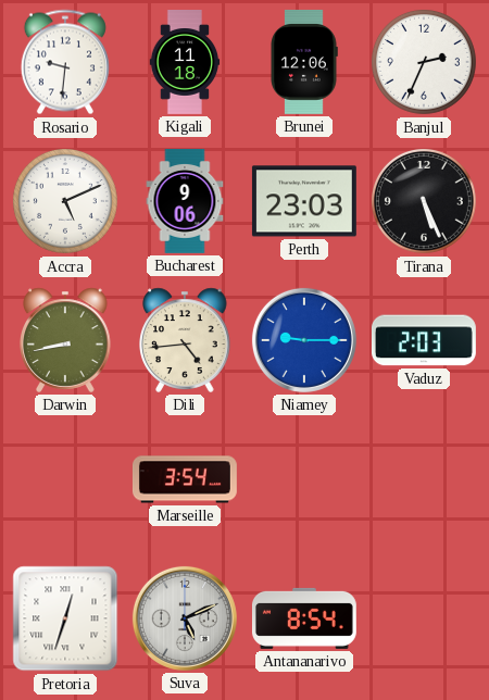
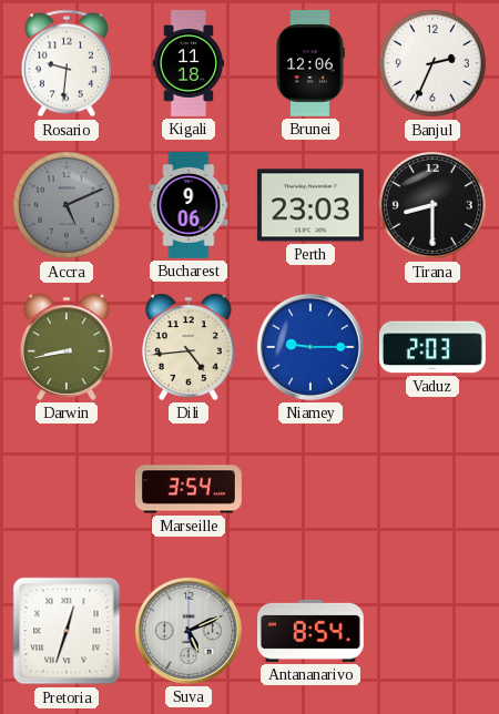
Accra dial: white -> grey (67, 205)
Tirana: 5:26 -> 8:30 (432, 205)
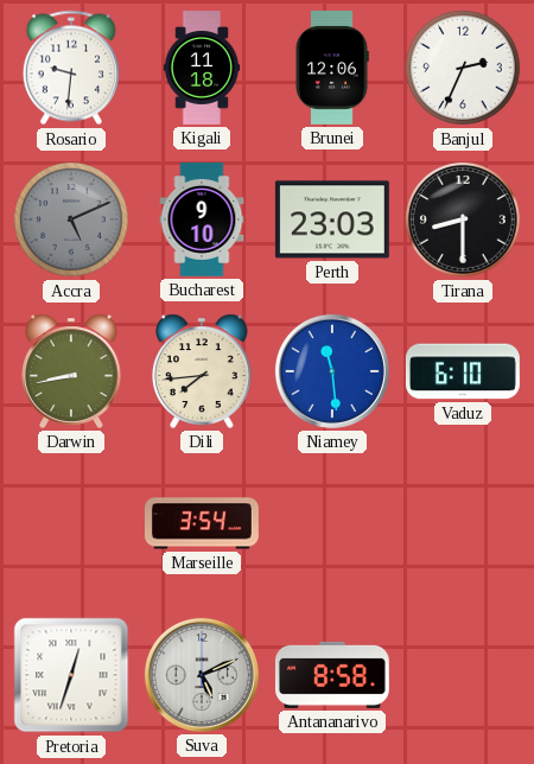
Bucharest: 9:06 -> 9:10 (202, 219)
Dili: 4:44 -> 7:44 (202, 371)
Niamey: 9:15 -> 11:29 (332, 371)
Vaduz: 2:03 -> 6:10 (463, 371)
Antananarivo: 8:54 -> 8:58 (332, 675)
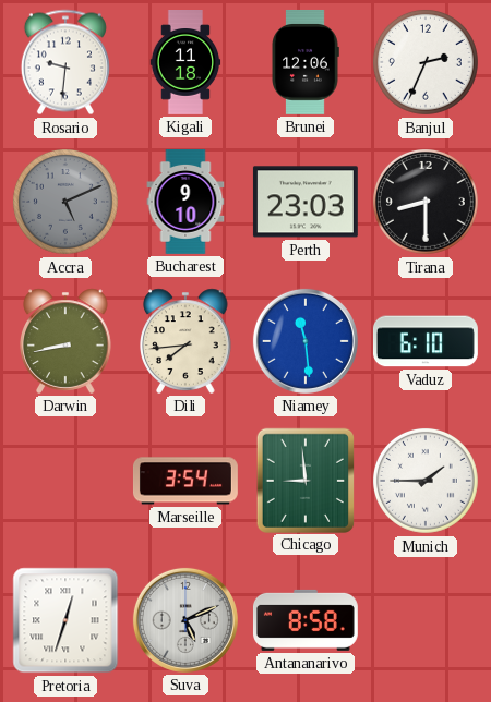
Chicago: none -> 8:59 (304, 480)
Munich: none -> 1:45 (426, 481)
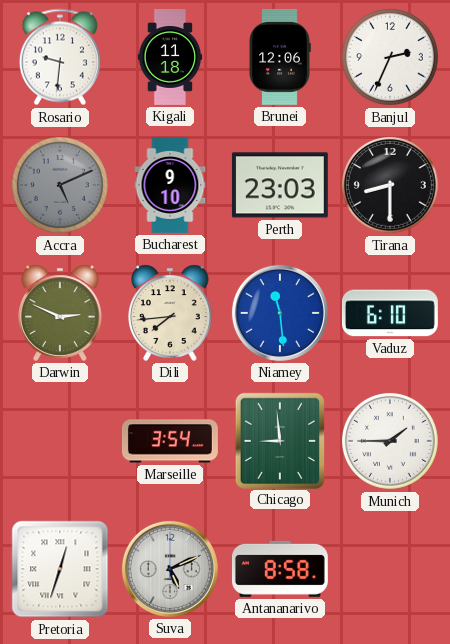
Darwin: 8:43 -> 2:49 (60, 313)
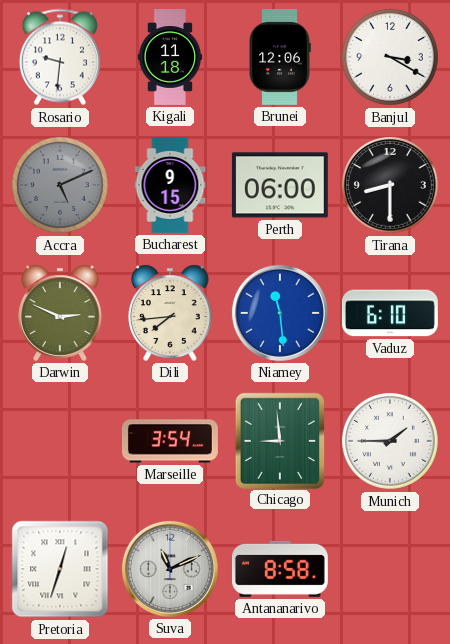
Banjul: 2:34 -> 3:20 (390, 57)
Bucharest: 9:10 -> 9:15 (170, 185)
Perth: 23:03 -> 06:00 (280, 185)
Suva: 5:11 -> 11:11 (170, 569)
